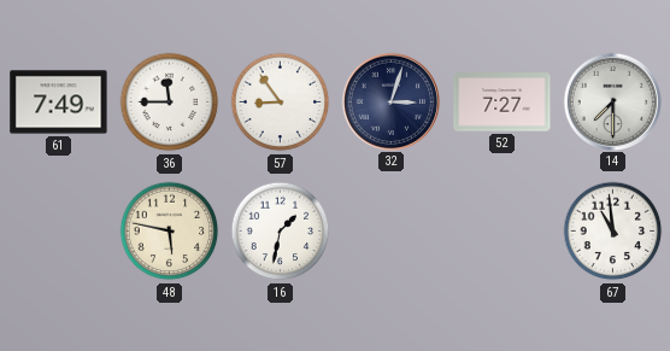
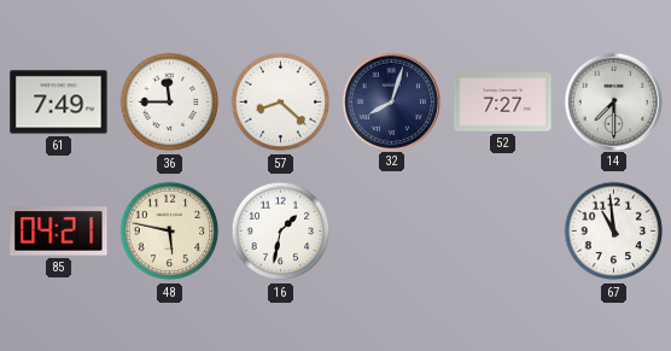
57: 8:54 -> 8:22 (281, 103)
32: 3:03 -> 8:03 (391, 101)
85: none -> 04:21 (59, 232)
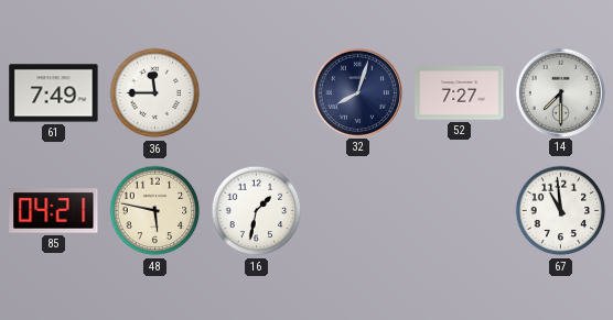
57: 8:22 -> none (281, 103)
